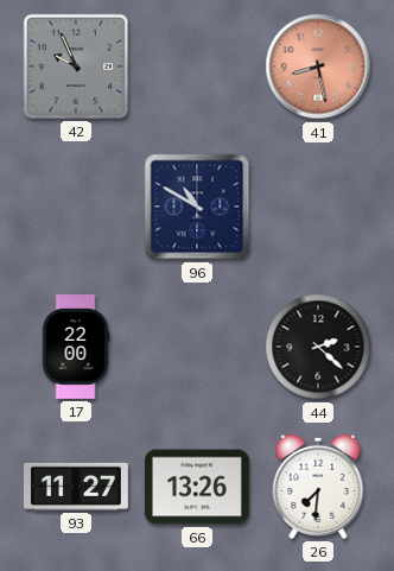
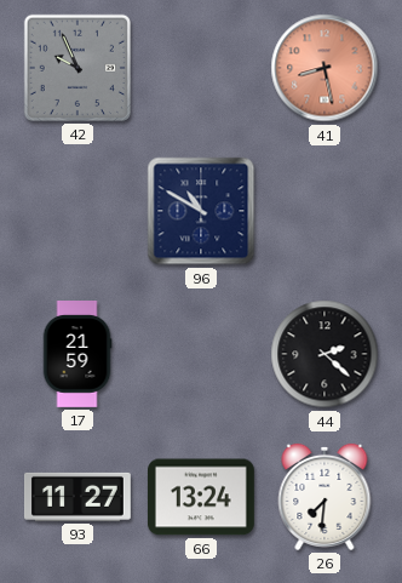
17: 22:00 -> 21:59 (77, 355)
66: 13:26 -> 13:24 (201, 497)
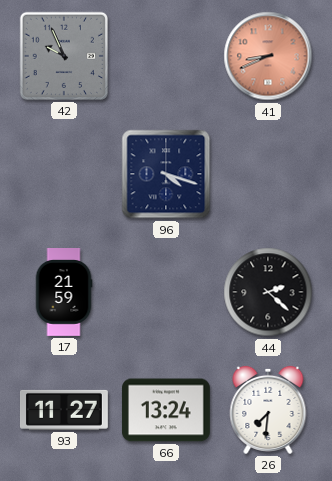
41: 8:28 -> 8:41 (268, 56)
96: 10:50 -> 4:18 (166, 174)
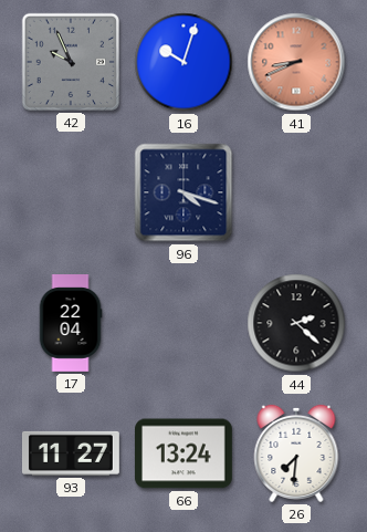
16: none -> 10:03 (183, 62)
17: 21:59 -> 22:04 (71, 324)
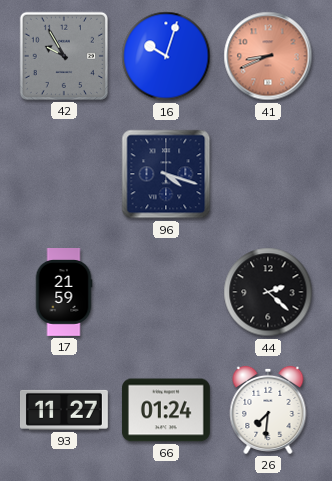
42: 9:56 -> 9:55 (64, 56)
17: 22:04 -> 21:59 (64, 293)
66: 13:24 -> 01:24 (166, 410)
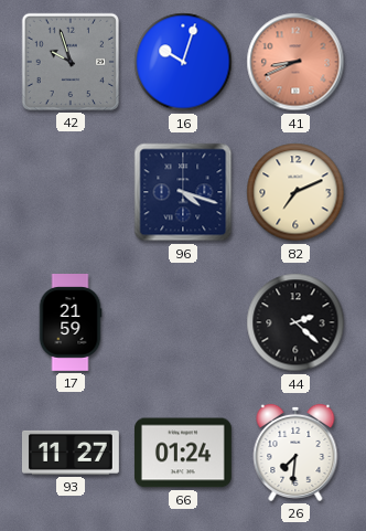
42: 9:55 -> 9:57 (71, 62)
82: none -> 7:11 (295, 192)
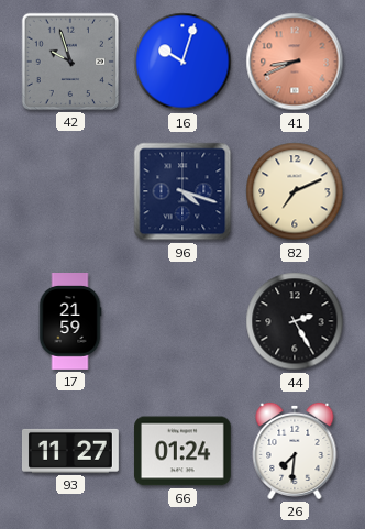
44: 2:22 -> 2:25 (295, 321)
